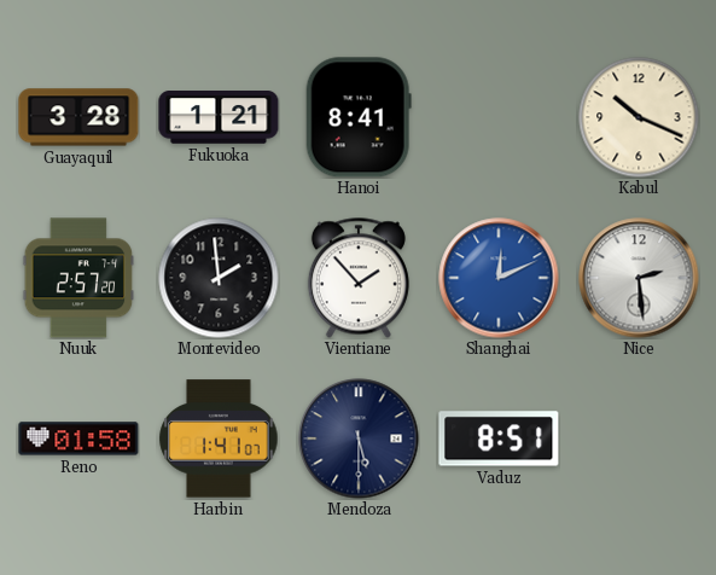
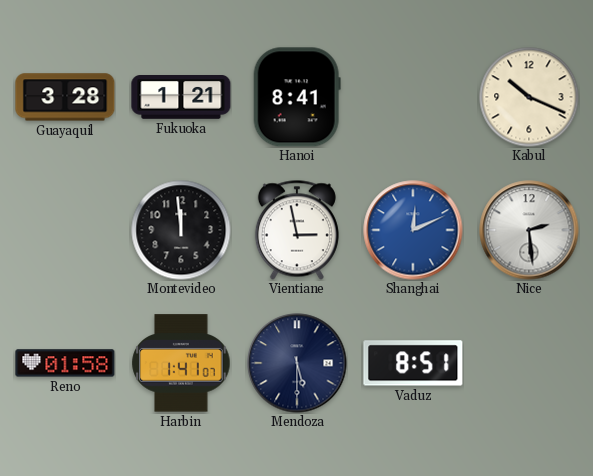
Nuuk: 2:57 -> none (78, 278)
Montevideo: 1:59 -> 11:59 (181, 230)
Vientiane: 1:53 -> 2:58 (297, 230)
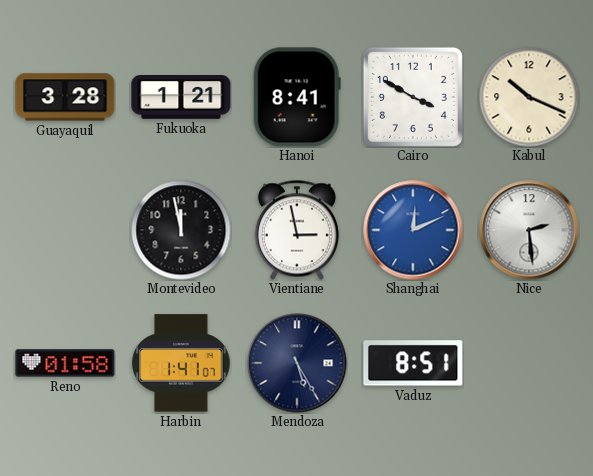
Cairo: none -> 3:50 (413, 97)
Montevideo: 11:59 -> 11:58 (181, 230)
Mendoza: 5:30 -> 5:25 (297, 363)
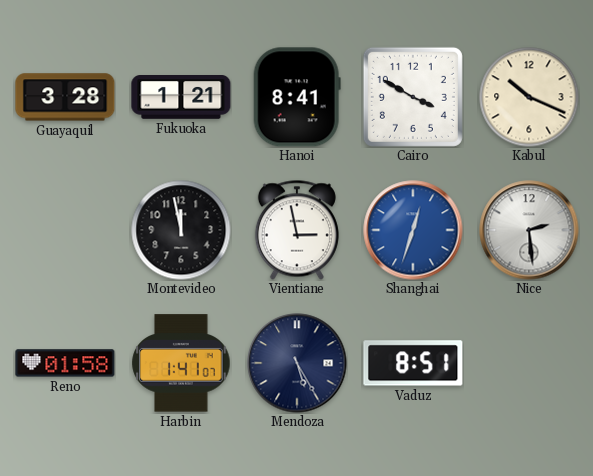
Shanghai: 12:11 -> 12:33 (413, 230)
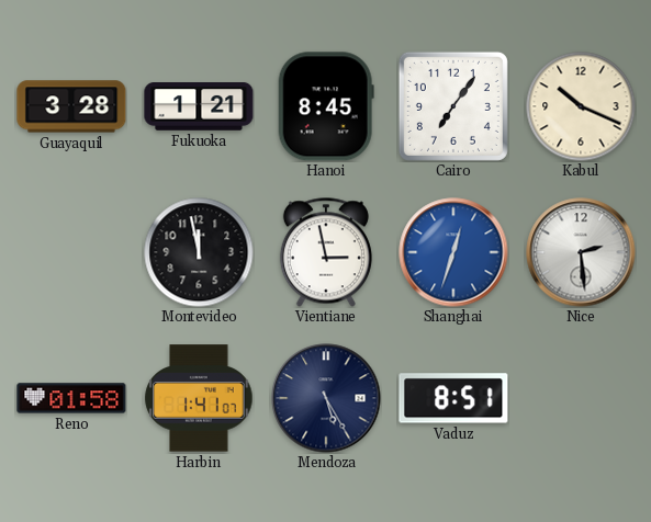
Hanoi: 8:41 -> 8:45 (326, 106)
Cairo: 3:50 -> 7:06 (453, 106)
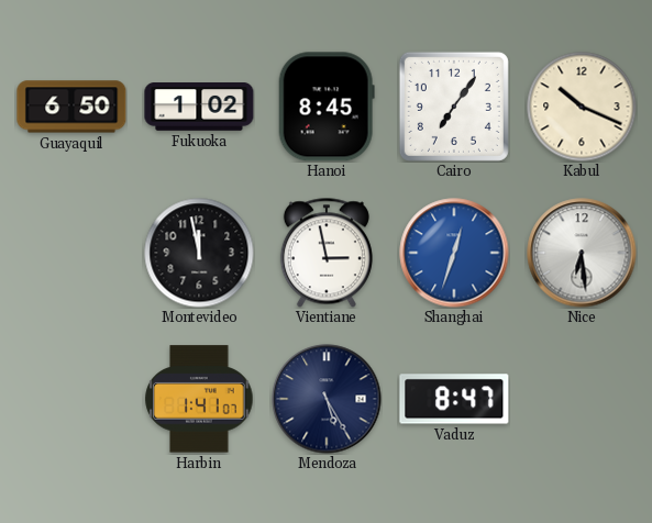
Guayaquil: 3:28 -> 6:50 (71, 107)
Fukuoka: 1:21 -> 1:02 (199, 107)
Nice: 2:29 -> 6:29 (582, 253)
Reno: 01:58 -> none (71, 398)
Vaduz: 8:51 -> 8:47 (454, 399)
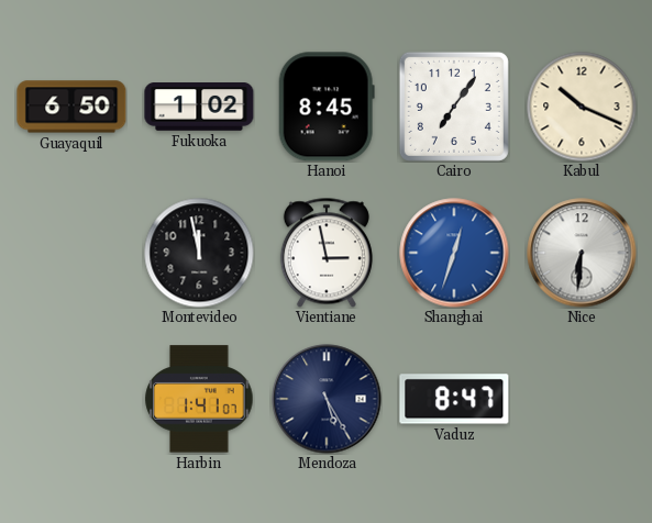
Nice: 6:29 -> 6:31 (582, 253)
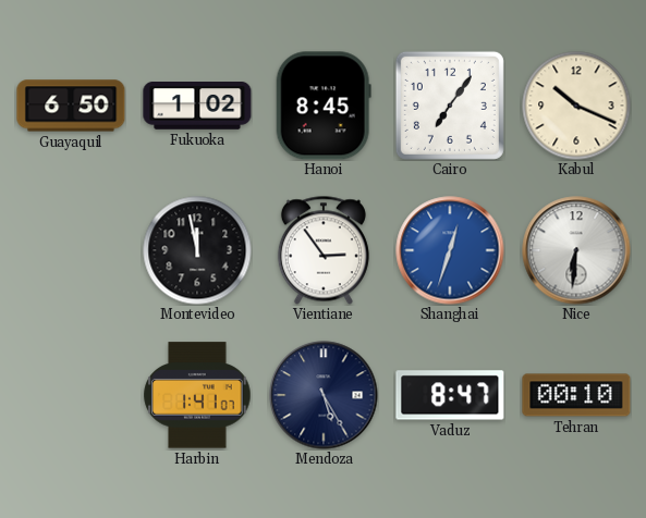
Vientiane: 2:58 -> 2:54 (324, 250)
Tehran: none -> 00:10 (576, 395)
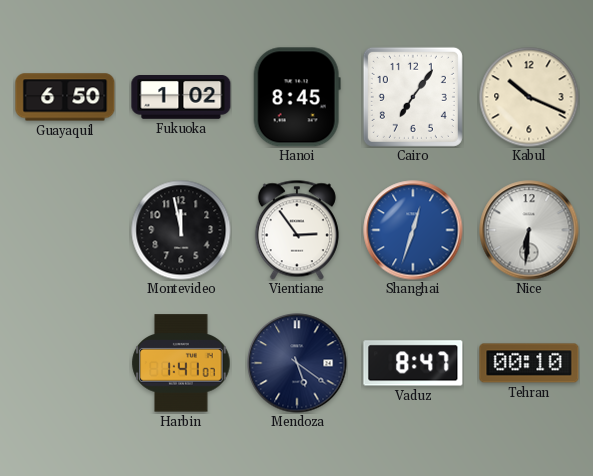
Mendoza: 5:25 -> 5:21 (297, 363)
